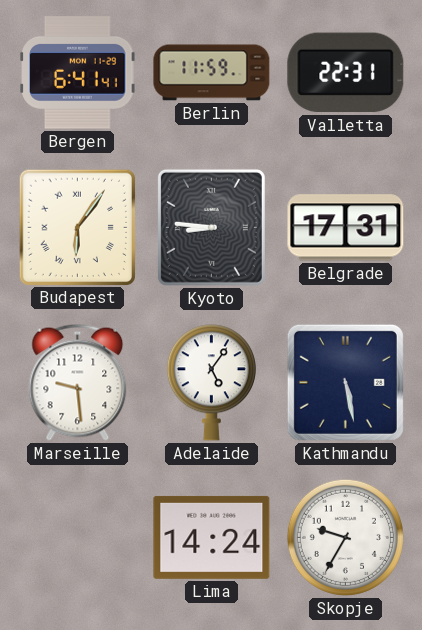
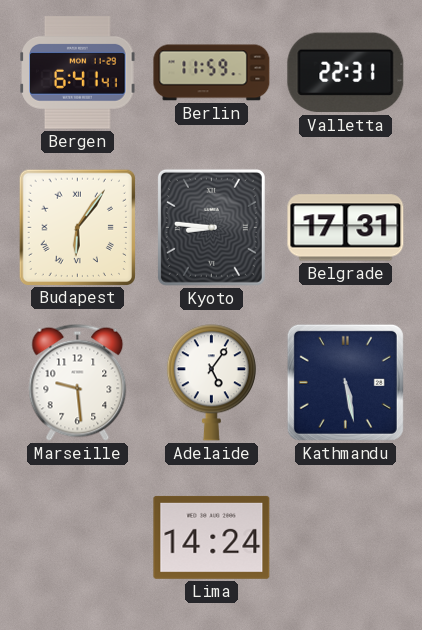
Skopje: 9:35 -> none (345, 537)
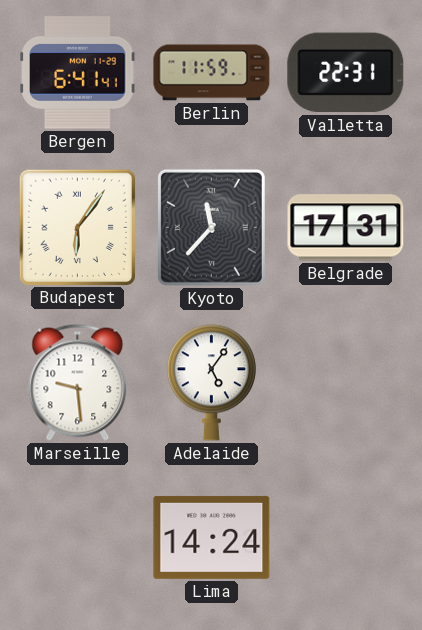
Kyoto: 8:46 -> 11:37 (211, 227)
Kathmandu: 5:28 -> none (345, 382)
